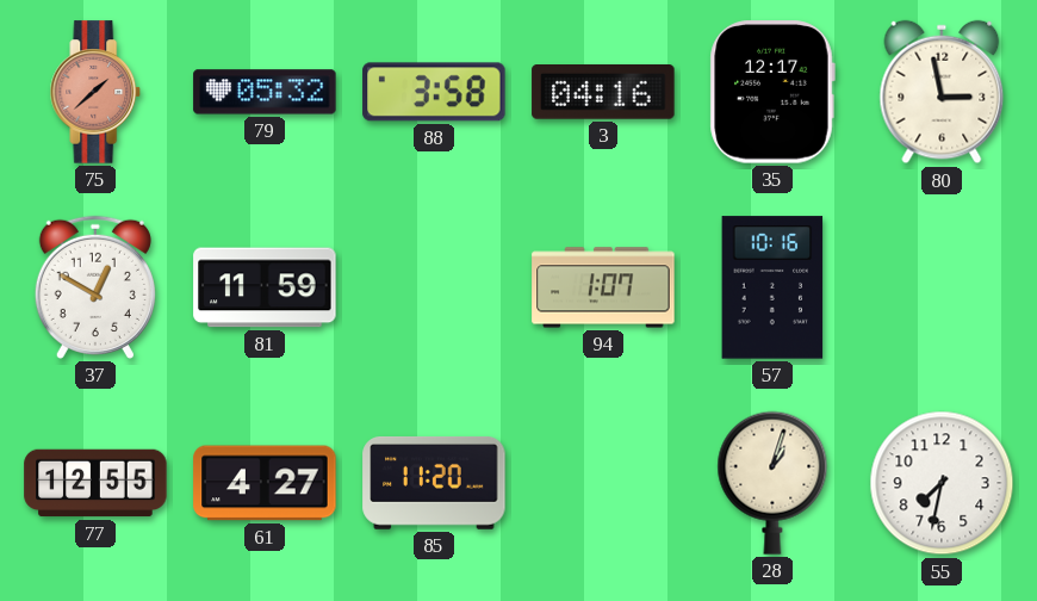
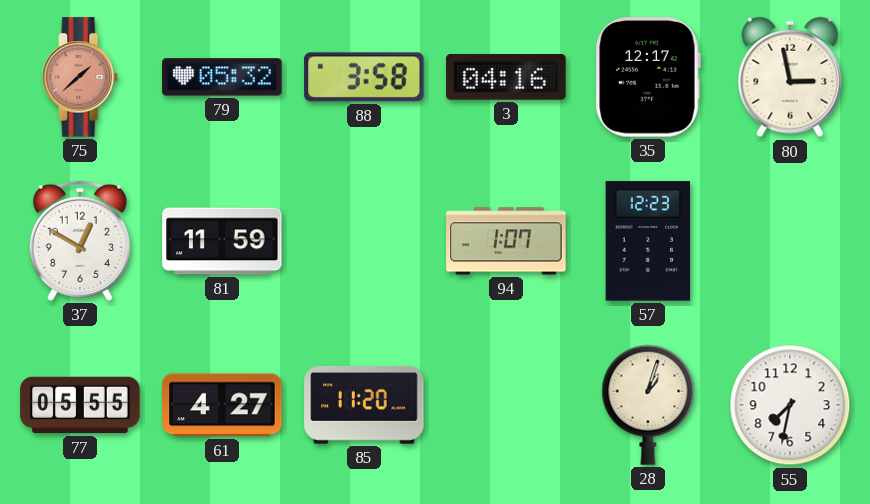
57: 10:16 -> 12:23 (648, 241)
77: 12:55 -> 05:55 (80, 405)
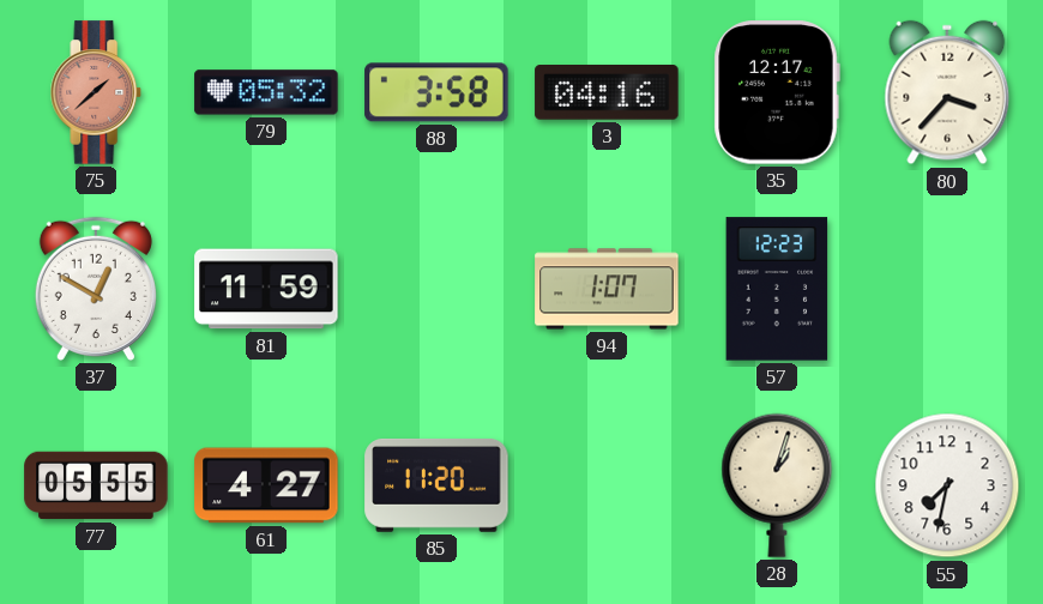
80: 2:58 -> 3:37 (947, 92)
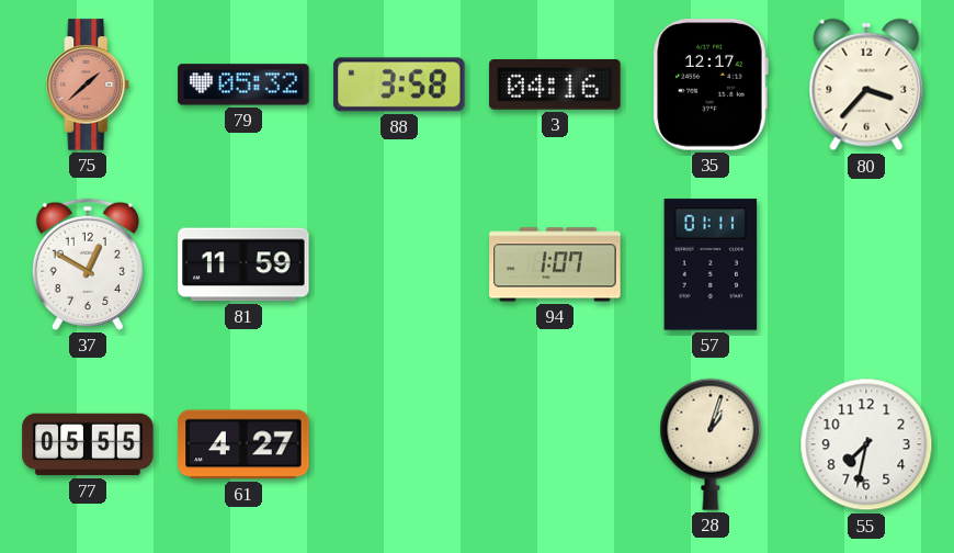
57: 12:23 -> 01:11 (711, 264)
85: 11:20 -> none (436, 485)
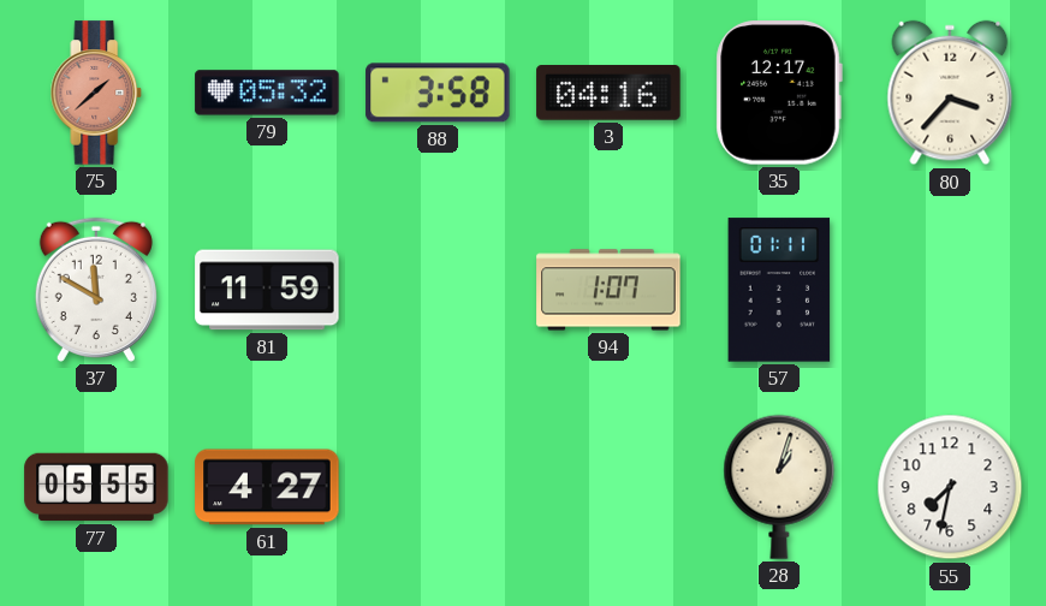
37: 12:50 -> 11:50 (96, 290)
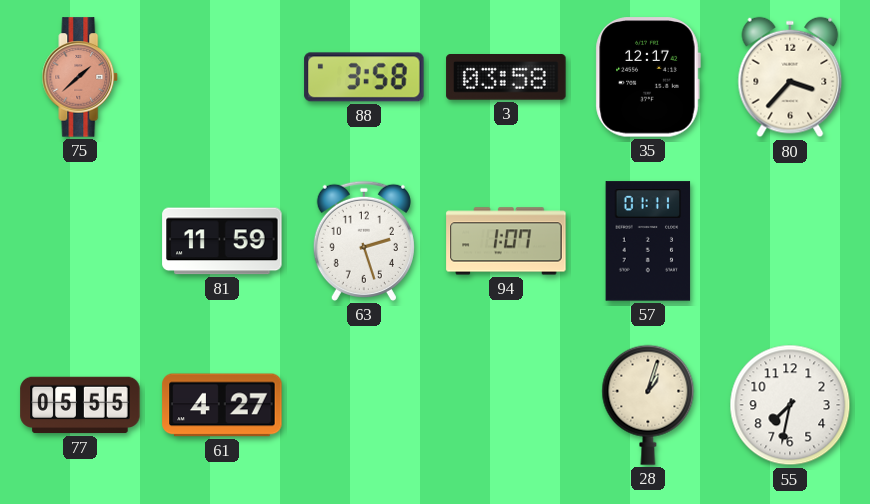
79: 05:32 -> none (267, 93)
3: 04:16 -> 03:58 (506, 78)
37: 11:50 -> none (96, 290)
63: none -> 2:27 (364, 241)
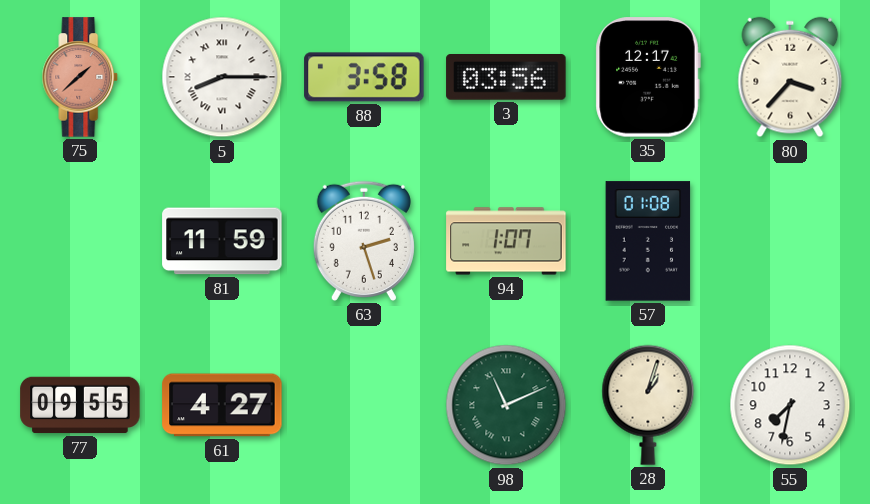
5: none -> 8:15 (222, 77)
3: 03:58 -> 03:56 (506, 78)
57: 01:11 -> 01:08 (648, 241)
77: 05:55 -> 09:55 (80, 405)
98: none -> 11:11 (506, 405)
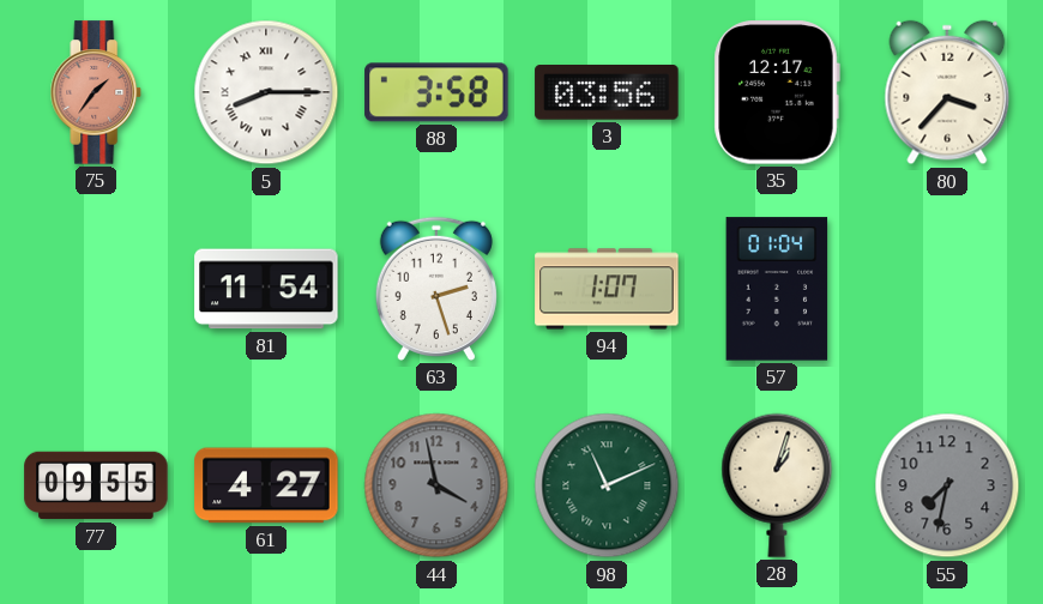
75: 1:38 -> 1:36 (96, 92)
81: 11:59 -> 11:54 (266, 289)
57: 01:08 -> 01:04 (777, 289)
44: none -> 3:58 (436, 485)
55 dial: white -> grey (947, 485)
